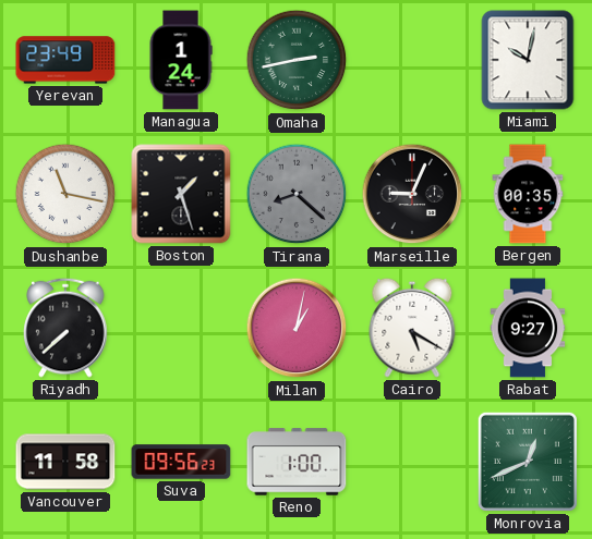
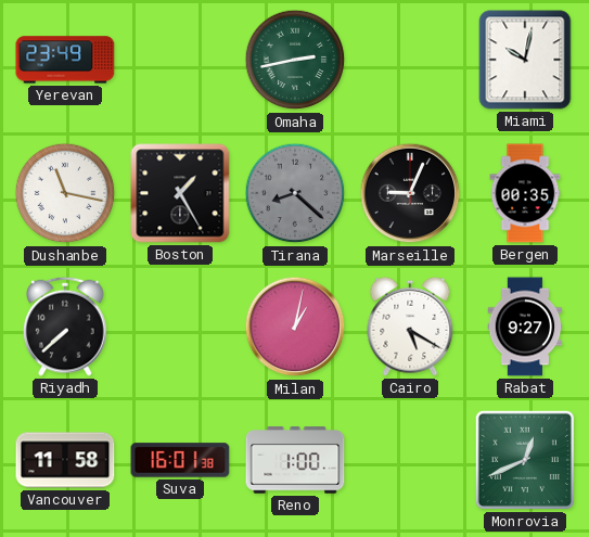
Managua: 1:24 -> none (181, 60)
Boston: 1:27 -> 1:25 (180, 193)
Suva: 09:56 -> 16:01 (180, 460)
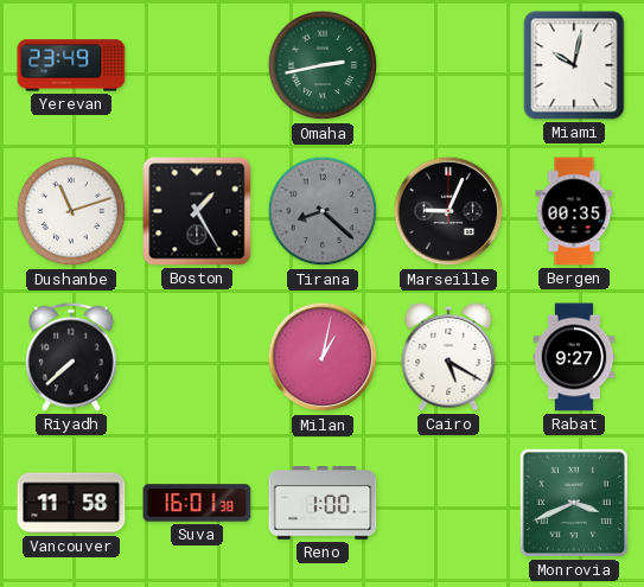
Dushanbe: 11:17 -> 11:12 (71, 211)
Monrovia: 12:41 -> 3:41 (574, 503)
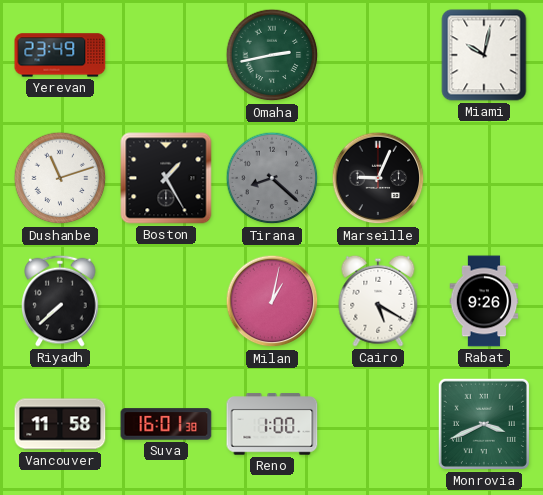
Bergen: 00:35 -> none (574, 211)
Rabat: 9:27 -> 9:26 (484, 301)
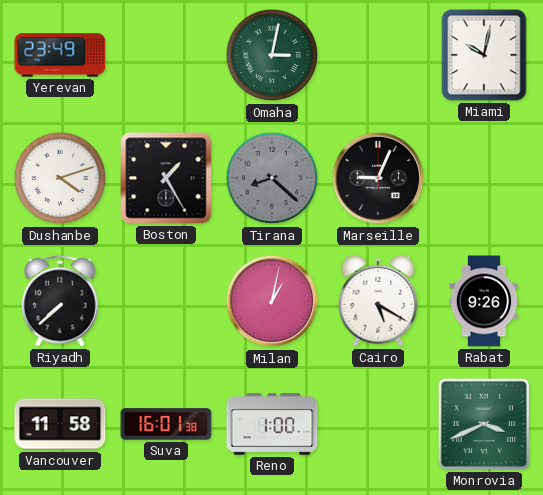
Omaha: 2:43 -> 3:02 (272, 55)
Dushanbe: 11:12 -> 4:12 (60, 178)
